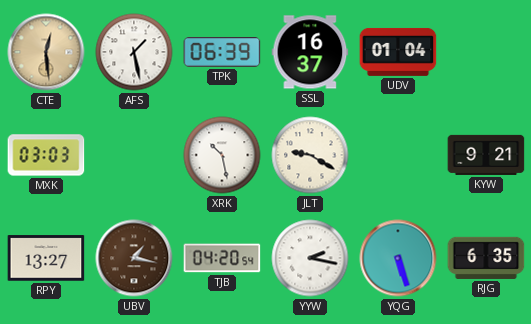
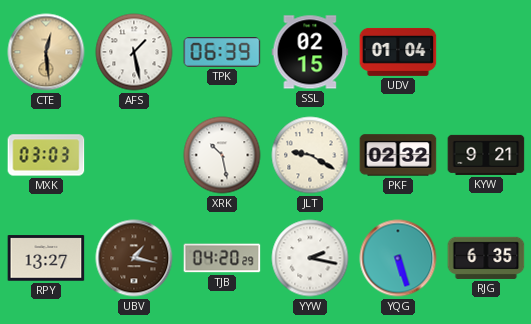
SSL: 16:37 -> 02:15 (310, 52)
PKF: none -> 02:32 (398, 155)
TJB: 04:20:54 -> 04:20:29 (222, 258)
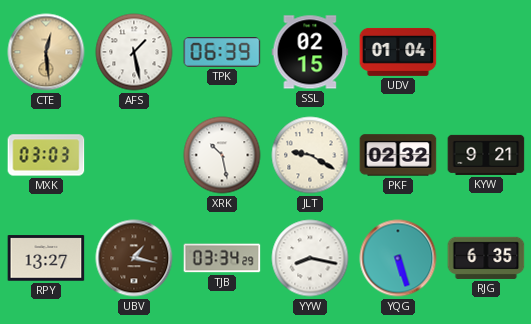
TJB: 04:20 -> 03:34 (222, 258)
YYW: 2:17 -> 8:17 (310, 258)
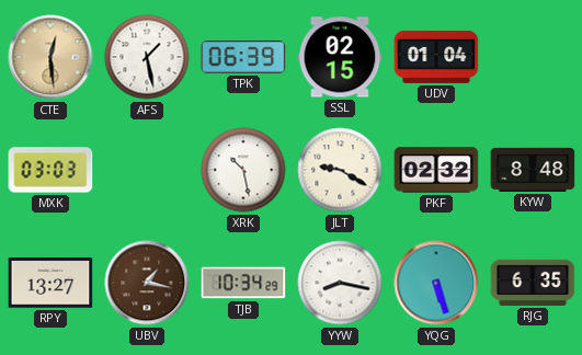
KYW: 9:21 -> 8:48 (533, 170)
TJB: 03:34 -> 10:34 (243, 283)
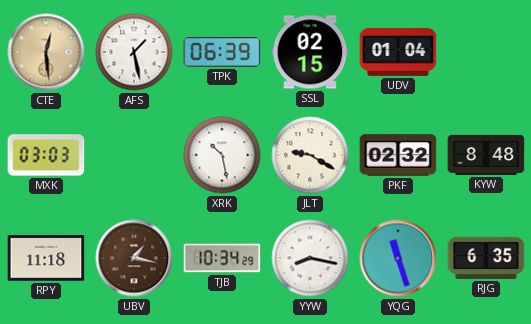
RPY: 13:27 -> 11:18 (46, 258)
YQG: 5:27 -> 11:27 (398, 258)
